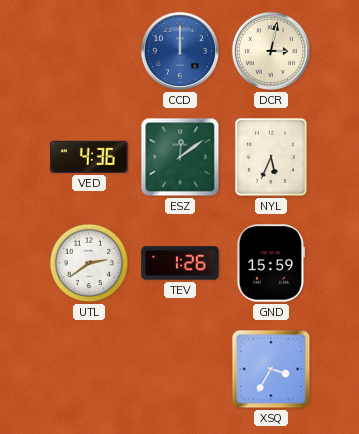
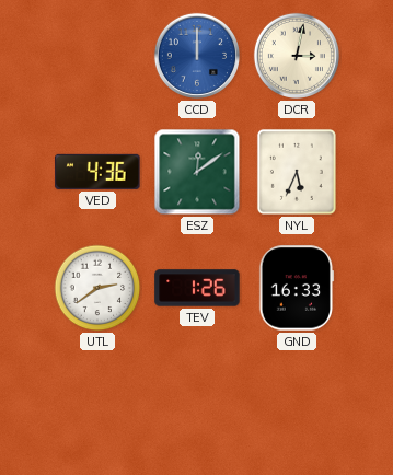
GND: 15:59 -> 16:33 (297, 288)
XSQ: 3:35 -> none (271, 369)
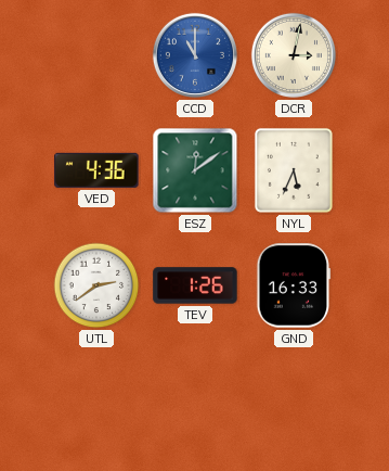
CCD: 12:00 -> 11:00 (195, 55)
